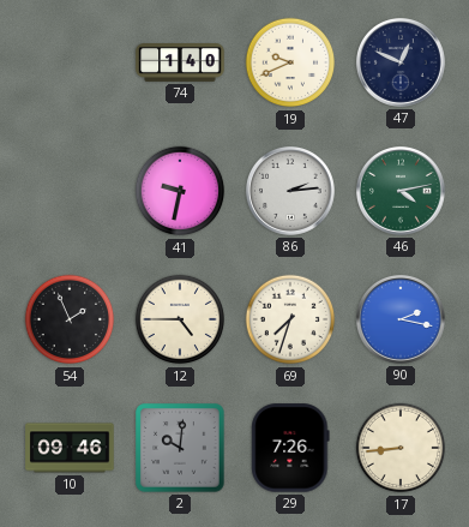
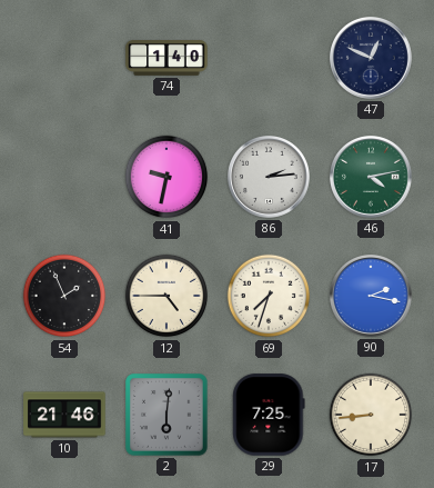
19: 9:41 -> none (290, 62)
10: 09:46 -> 21:46 (64, 415)
2: 10:01 -> 6:01 (166, 415)
29: 7:26 -> 7:25 (269, 415)
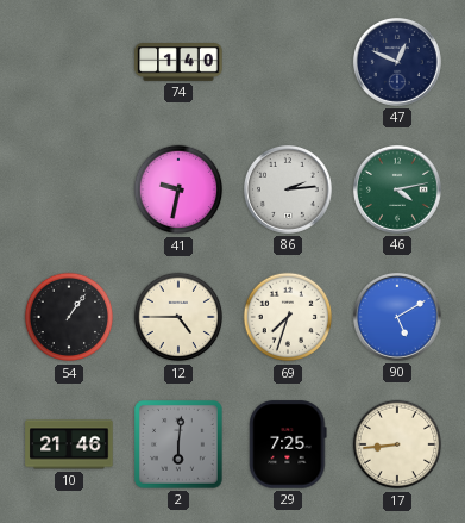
54: 1:56 -> 1:06 (69, 317)
90: 2:17 -> 5:10 (397, 317)
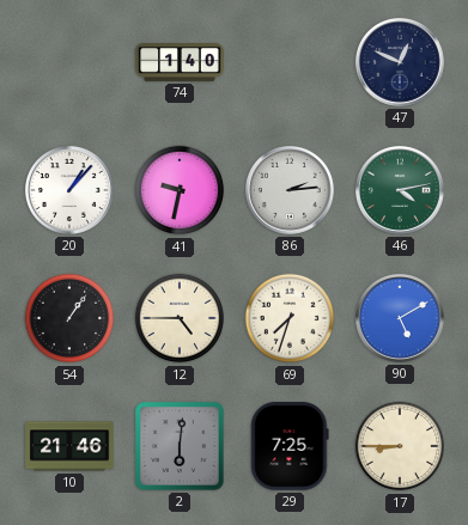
20: none -> 1:07 (69, 190)
17: 8:44 -> 8:45 (400, 446)
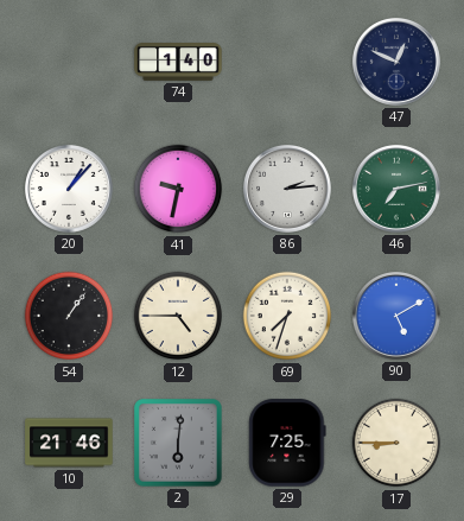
46: 4:13 -> 7:13 (396, 189)
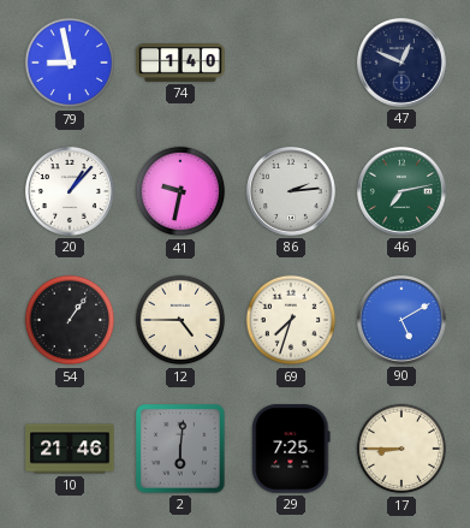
79: none -> 8:58 (70, 63)
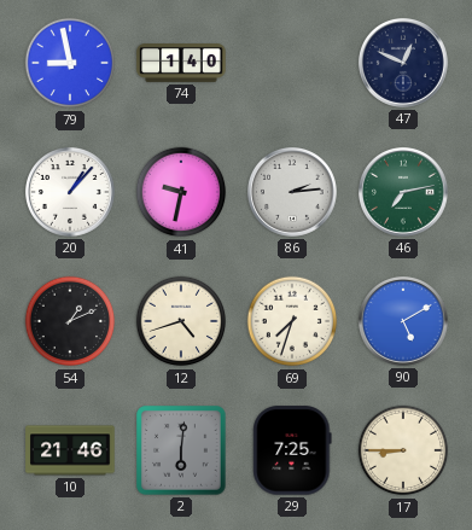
54: 1:06 -> 1:11 (70, 321)
12: 4:45 -> 4:42 (181, 321)
